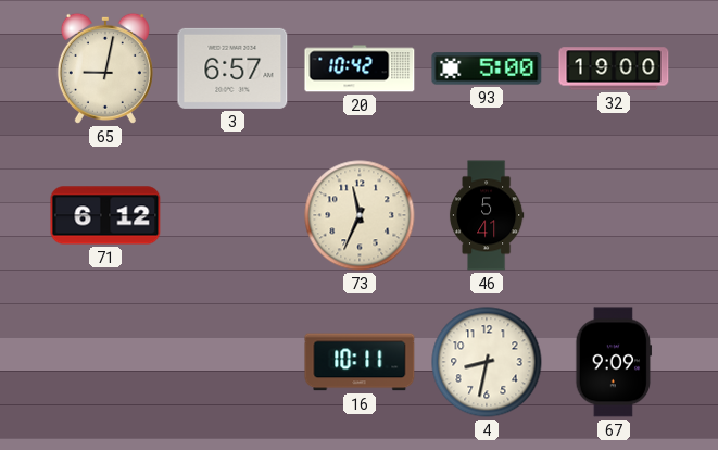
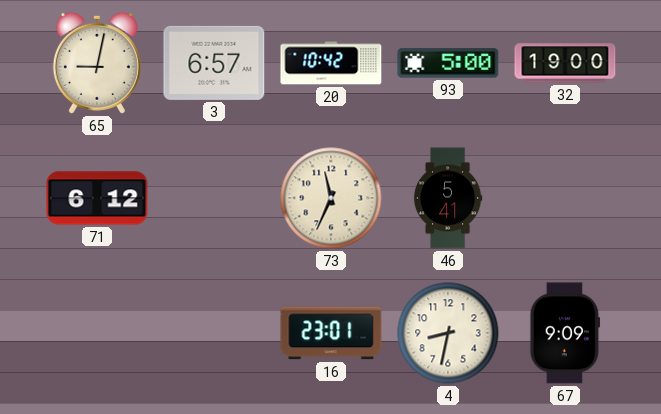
16: 10:11 -> 23:01 (331, 333)
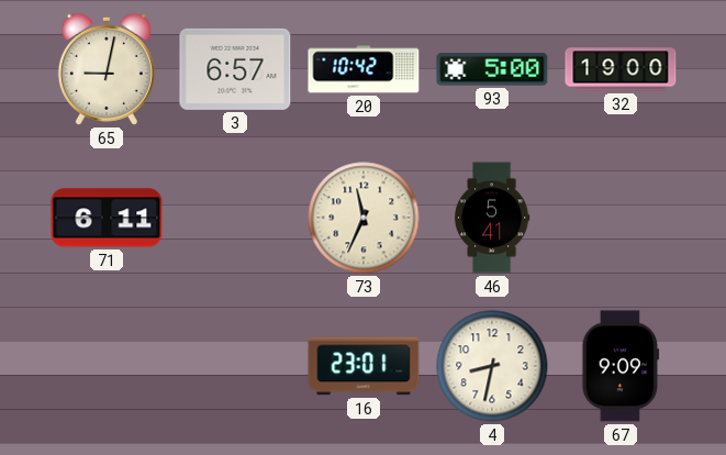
71: 6:12 -> 6:11 (107, 218)
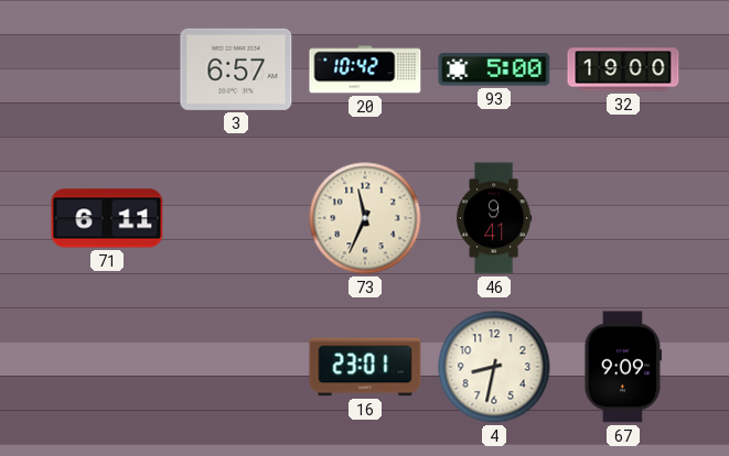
65: 9:02 -> none (107, 69)
46: 5:41 -> 9:41 (494, 218)
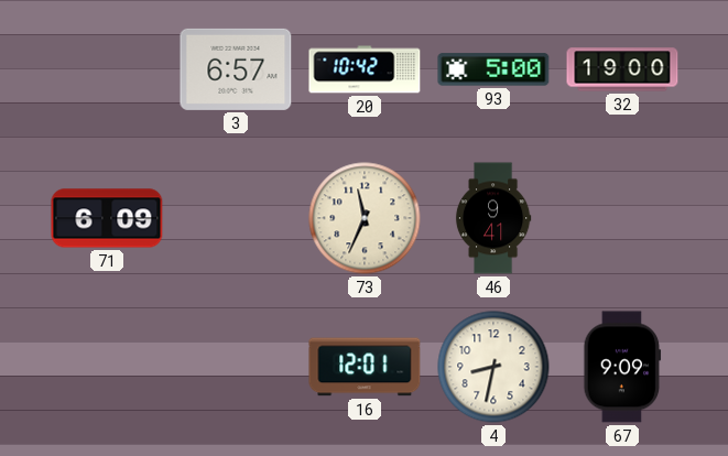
71: 6:11 -> 6:09 (107, 218)
16: 23:01 -> 12:01 (365, 367)
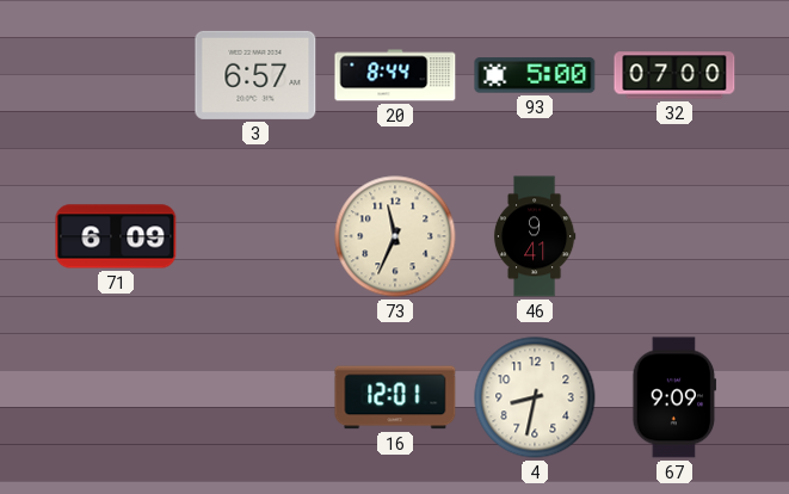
20: 10:42 -> 8:44 (395, 75)
32: 19:00 -> 07:00 (674, 75)
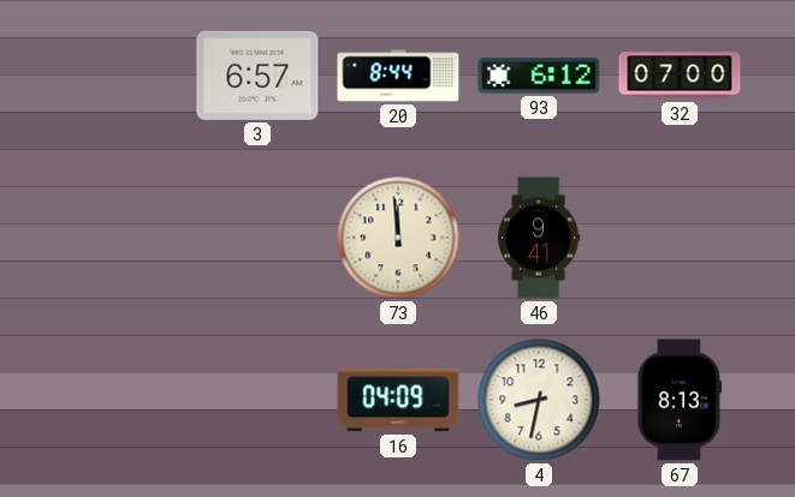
93: 5:00 -> 6:12 (539, 76)
71: 6:09 -> none (116, 236)
73: 11:34 -> 11:59 (398, 238)
16: 12:01 -> 04:09 (398, 400)
67: 9:09 -> 8:13 (680, 400)
